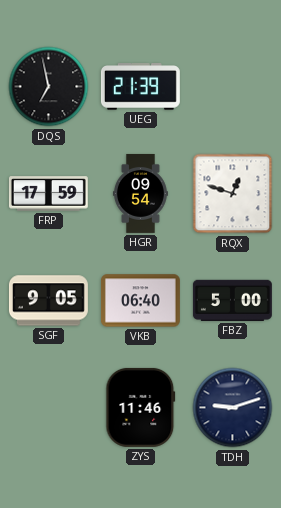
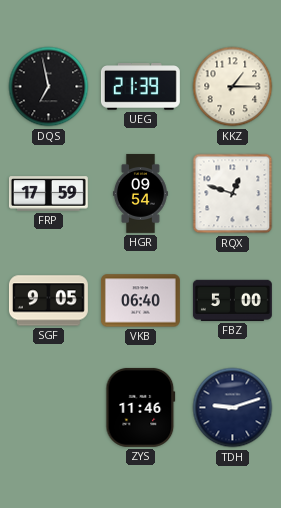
KKZ: none -> 1:15 (233, 87)
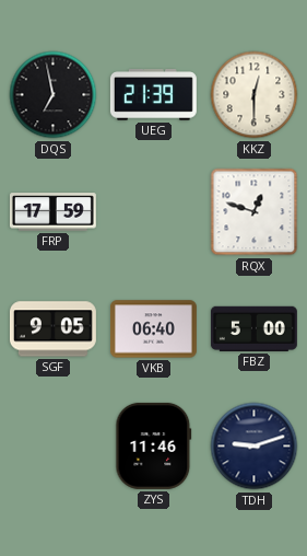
KKZ: 1:15 -> 12:30 (255, 95)
HGR: 09:54 -> none (140, 193)
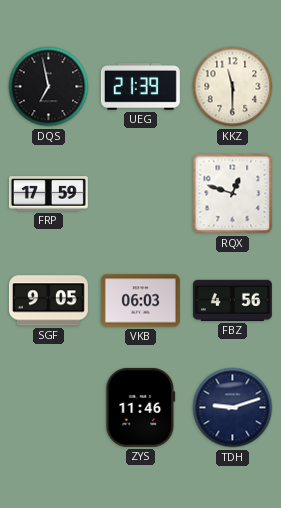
KKZ: 12:30 -> 11:30 (233, 87)
VKB: 06:40 -> 06:03 (140, 301)
FBZ: 5:00 -> 4:56 (232, 300)
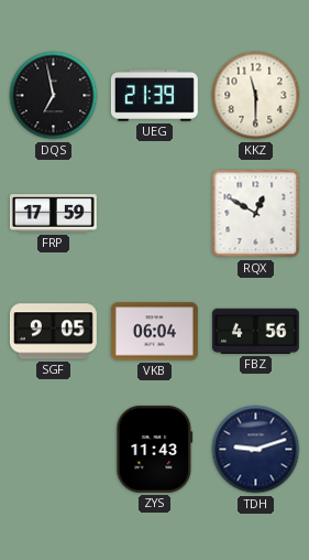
RQX: 12:48 -> 12:50 (256, 214)
VKB: 06:03 -> 06:04 (154, 332)
ZYS: 11:46 -> 11:43 (155, 449)
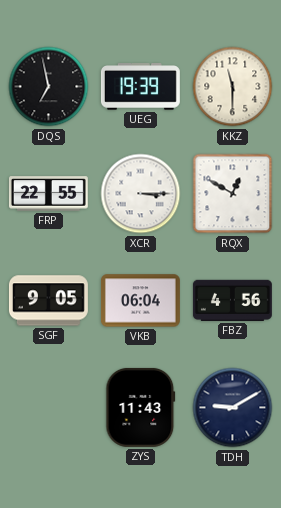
UEG: 21:39 -> 19:39 (140, 87)
FRP: 17:59 -> 22:55 (48, 194)
XCR: none -> 3:15 (141, 194)
TDH: 9:12 -> 9:10 (233, 408)
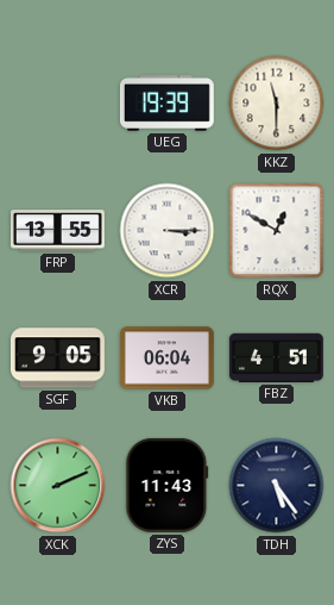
DQS: 6:58 -> none (49, 87)
FRP: 22:55 -> 13:55 (57, 231)
FBZ: 4:56 -> 4:51 (276, 357)
XCK: none -> 2:11 (58, 486)
TDH: 9:10 -> 5:24 (277, 486)
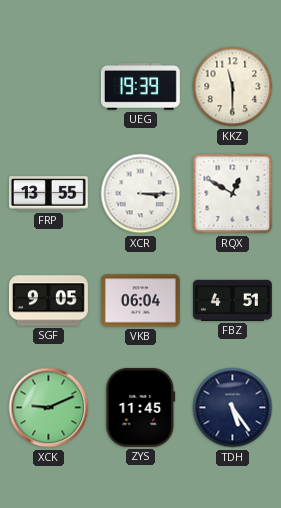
XCK: 2:11 -> 9:11 (49, 408)
ZYS: 11:43 -> 11:45 (141, 407)
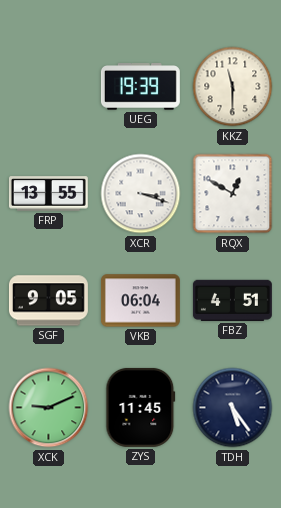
XCR: 3:15 -> 3:18 (141, 194)
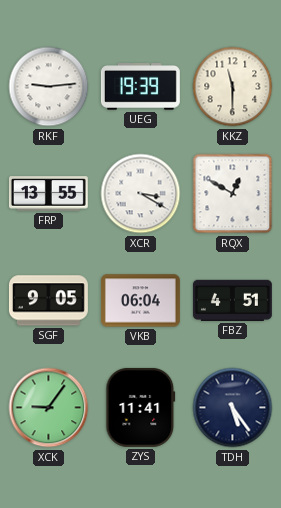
RKF: none -> 9:14 (49, 87)
XCR: 3:18 -> 3:20 (141, 194)
XCK: 9:11 -> 9:06 (49, 408)
ZYS: 11:45 -> 11:41 (141, 407)
